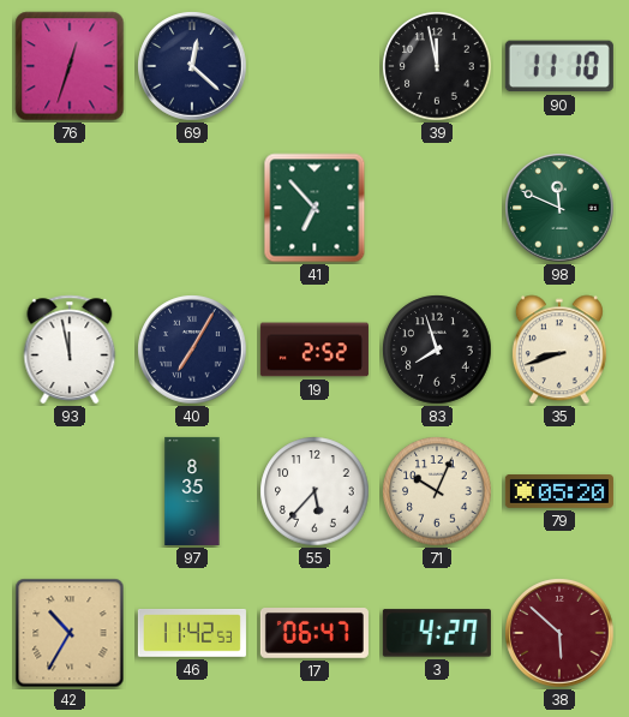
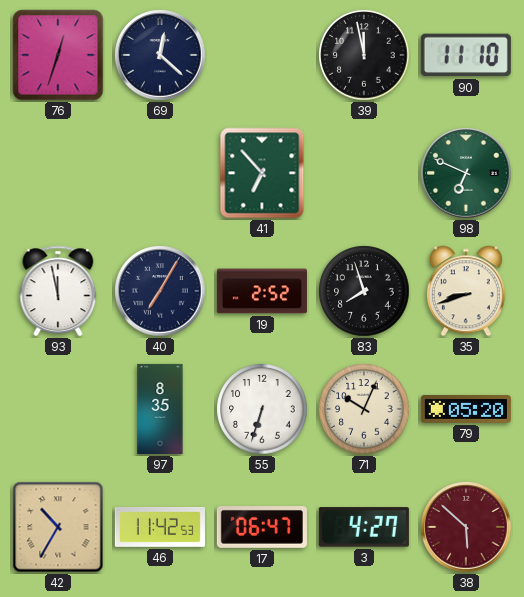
98: 11:49 -> 6:49 (466, 173)
55: 5:37 -> 6:33 (262, 409)
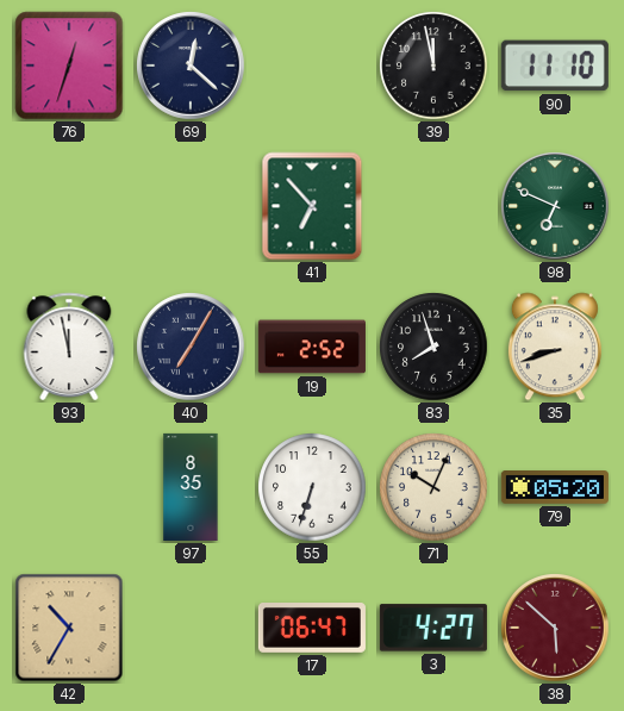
46: 11:42 -> none (160, 528)
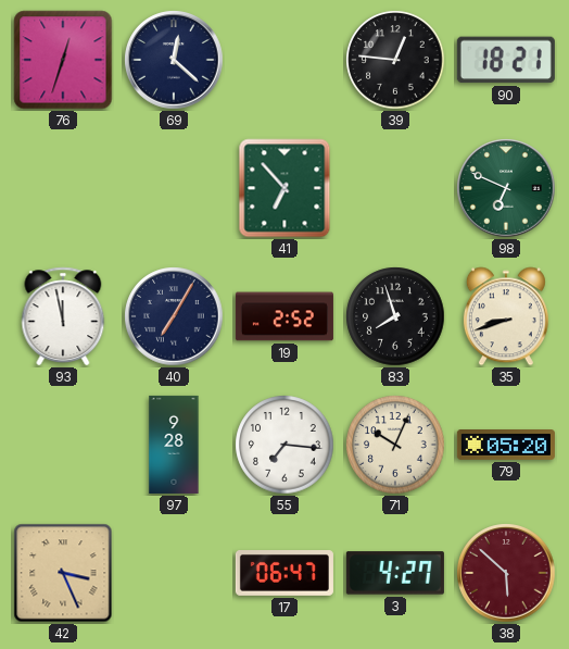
39: 11:58 -> 12:46 (395, 60)
90: 11:10 -> 18:21 (506, 60)
97: 8:35 -> 9:28 (174, 445)
55: 6:33 -> 7:16 (284, 445)
42: 10:35 -> 3:26 (63, 573)
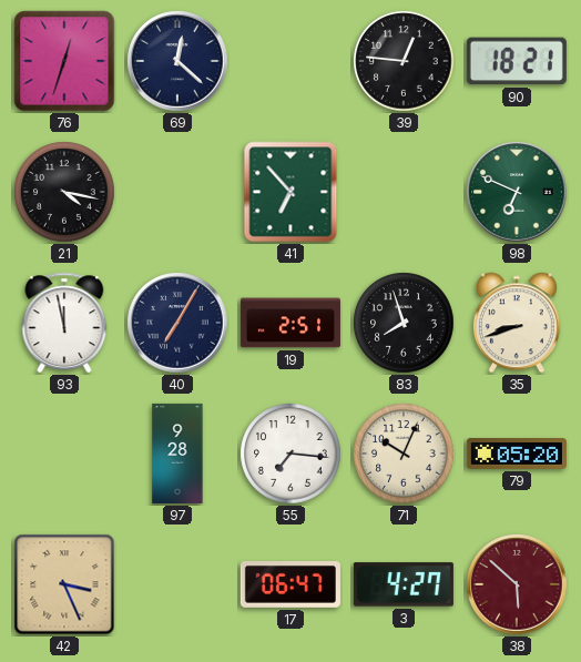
21: none -> 4:17 (64, 192)
19: 2:52 -> 2:51 (290, 323)
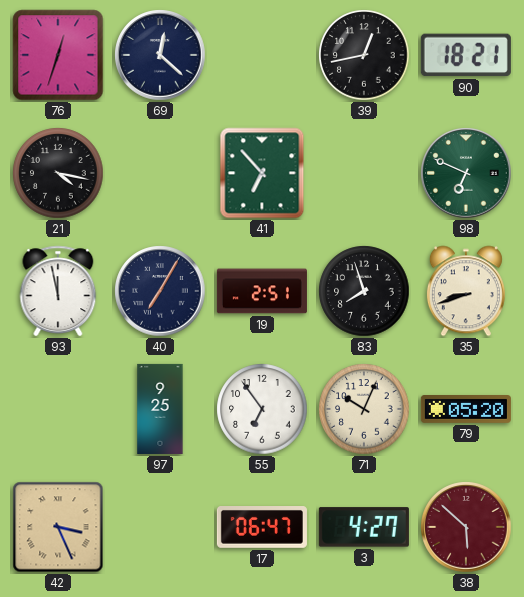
39: 12:46 -> 12:43 (364, 55)
97: 9:28 -> 9:25 (160, 409)
55: 7:16 -> 6:54 (262, 409)
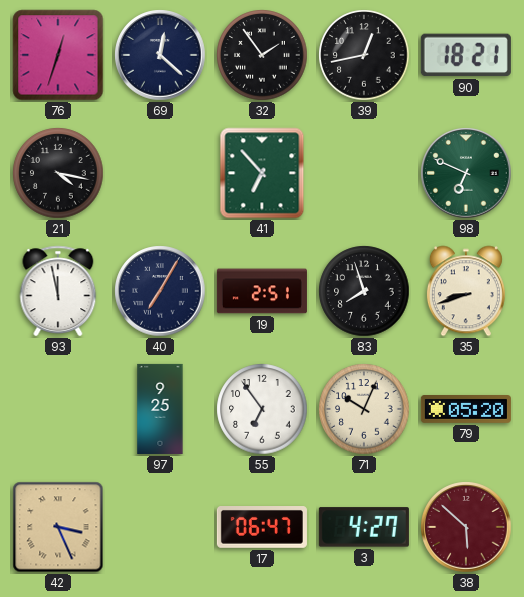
32: none -> 1:54 (262, 55)
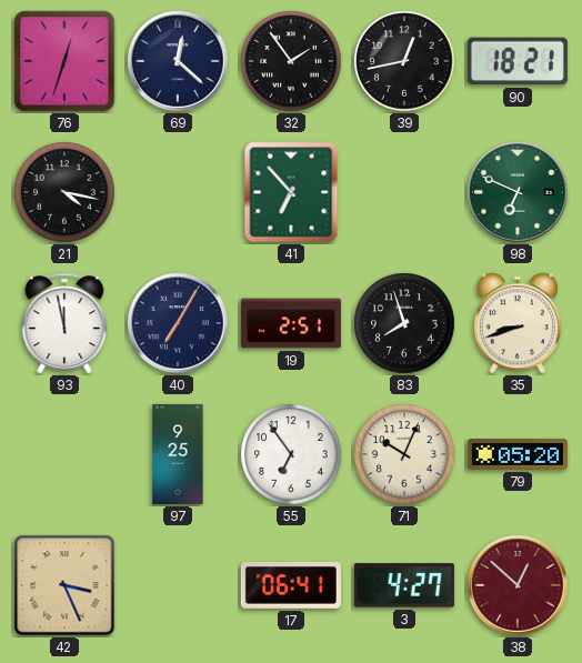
17: 06:47 -> 06:41 (291, 586)
38: 5:52 -> 12:52 (518, 585)
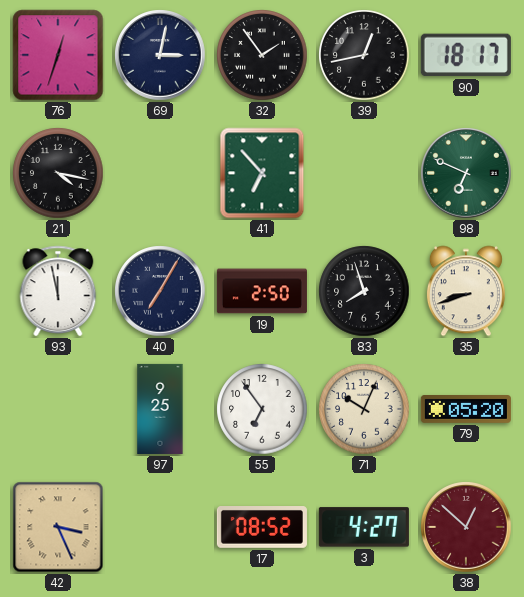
69: 12:22 -> 3:02 (160, 55)
90: 18:21 -> 18:17 (466, 55)
19: 2:51 -> 2:50 (262, 291)
17: 06:41 -> 08:52 (262, 528)
